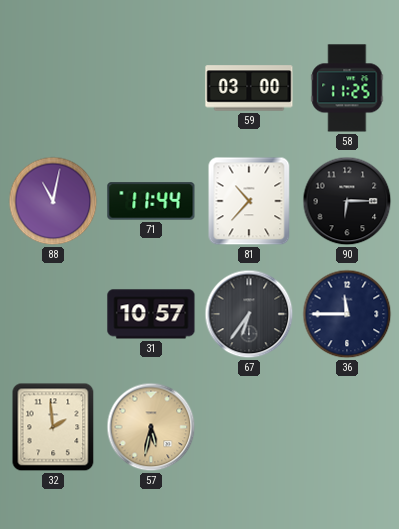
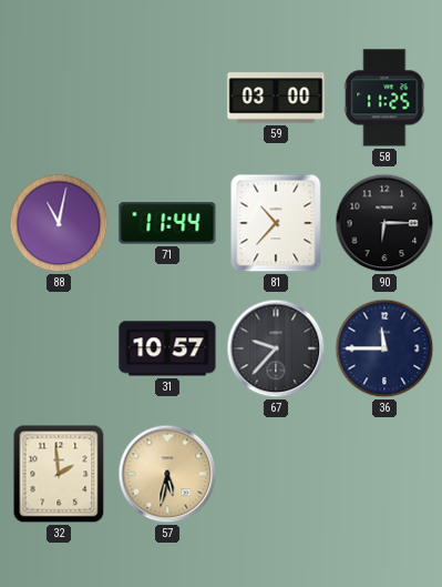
67: 6:36 -> 9:37 (276, 348)
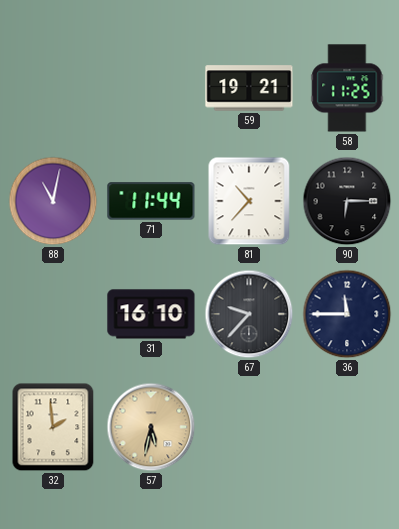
59: 03:00 -> 19:21 (249, 88)
31: 10:57 -> 16:10 (151, 314)
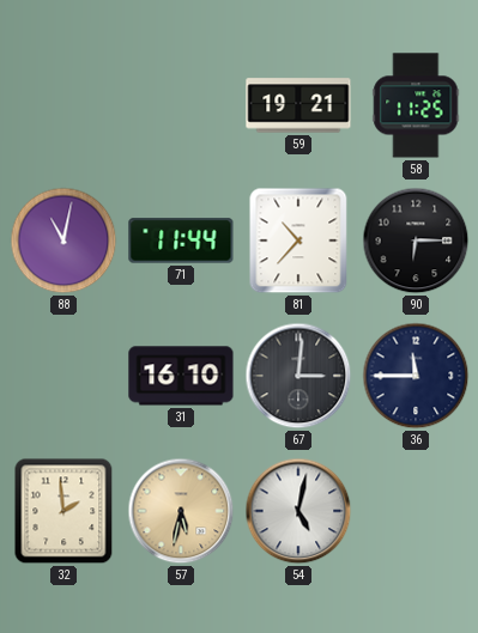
67: 9:37 -> 3:01 (298, 376)
54: none -> 5:02 (298, 511)
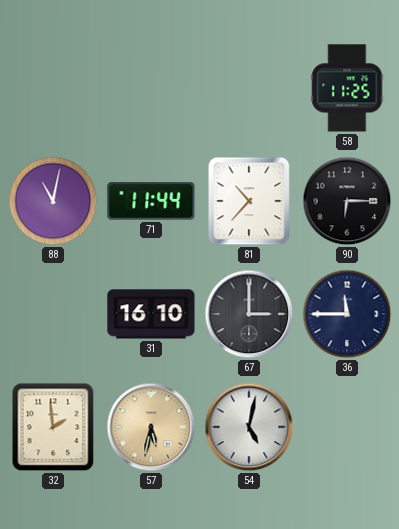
59: 19:21 -> none (298, 105)
67: 3:01 -> 3:00 (249, 314)
